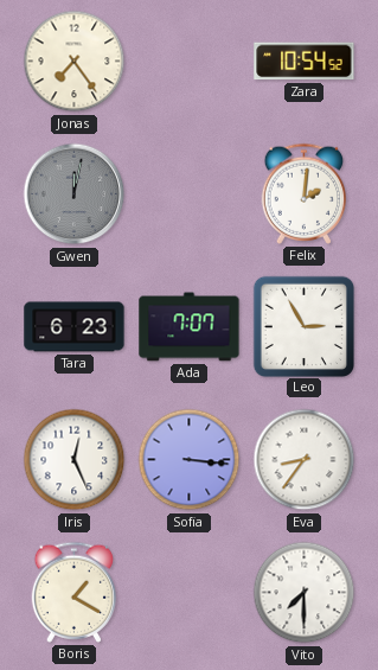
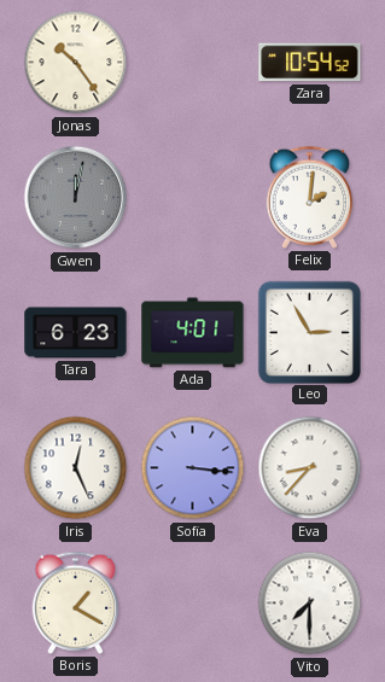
Jonas: 7:24 -> 10:24 (76, 63)
Ada: 7:07 -> 4:01 (193, 333)
Eva: 8:36 -> 8:37 (310, 468)
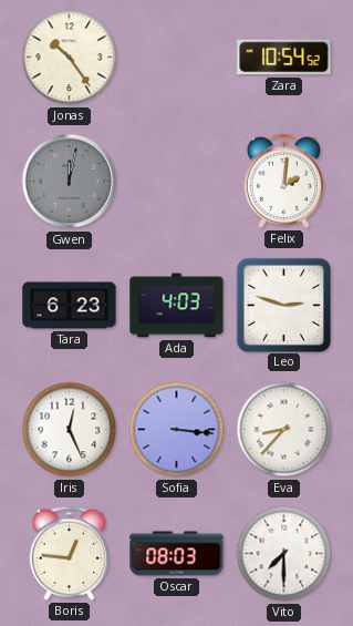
Ada: 4:01 -> 4:03 (177, 306)
Leo: 2:55 -> 2:48 (283, 305)
Boris: 1:20 -> 12:46 (70, 553)
Oscar: none -> 08:03 (177, 554)
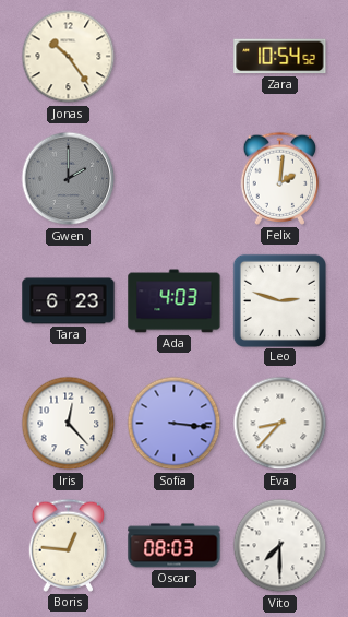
Gwen: 12:02 -> 2:00 (69, 179)
Iris: 12:26 -> 12:23 (69, 424)
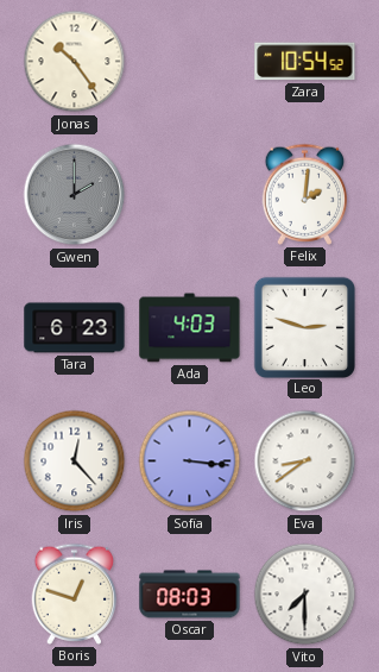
Eva: 8:37 -> 8:39 (305, 461)
Boris: 12:46 -> 12:48 (75, 594)
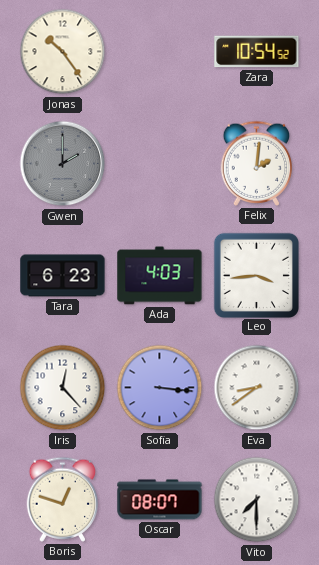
Leo: 2:48 -> 3:44 (256, 275)
Oscar: 08:03 -> 08:07 (160, 500)
